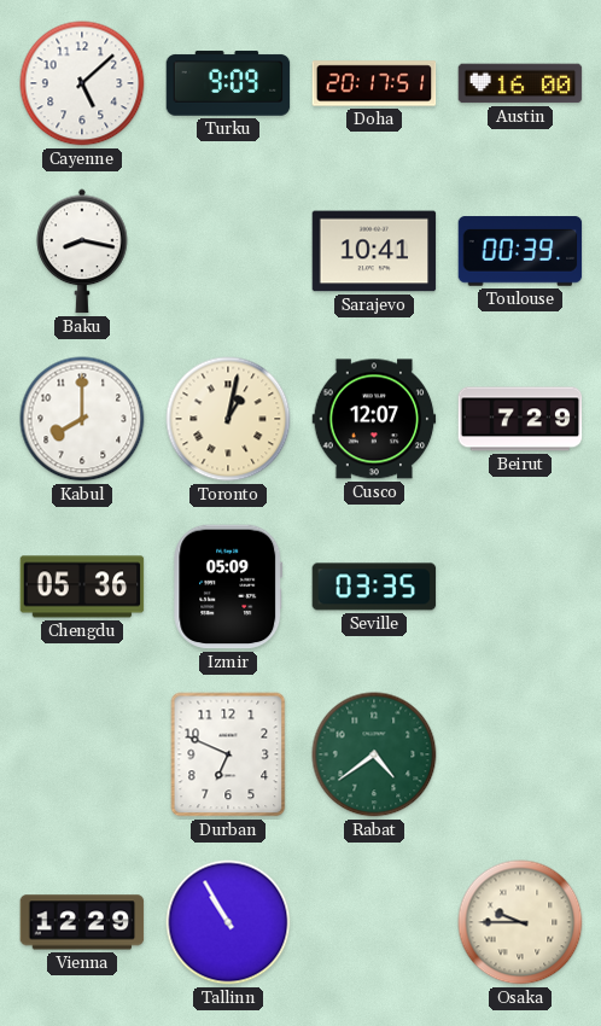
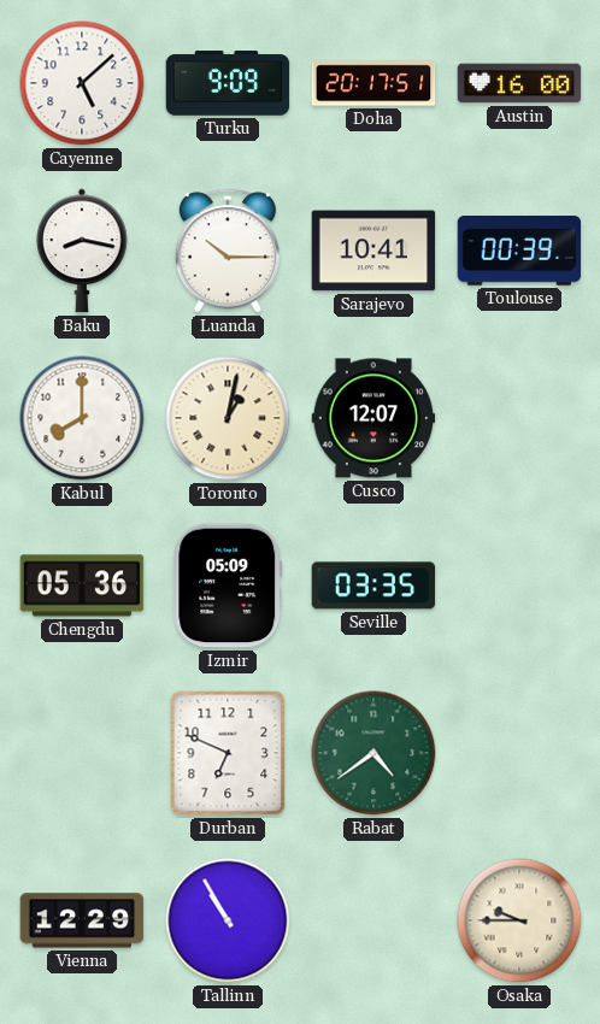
Luanda: none -> 10:15 (227, 251)
Beirut: 7:29 -> none (520, 419)
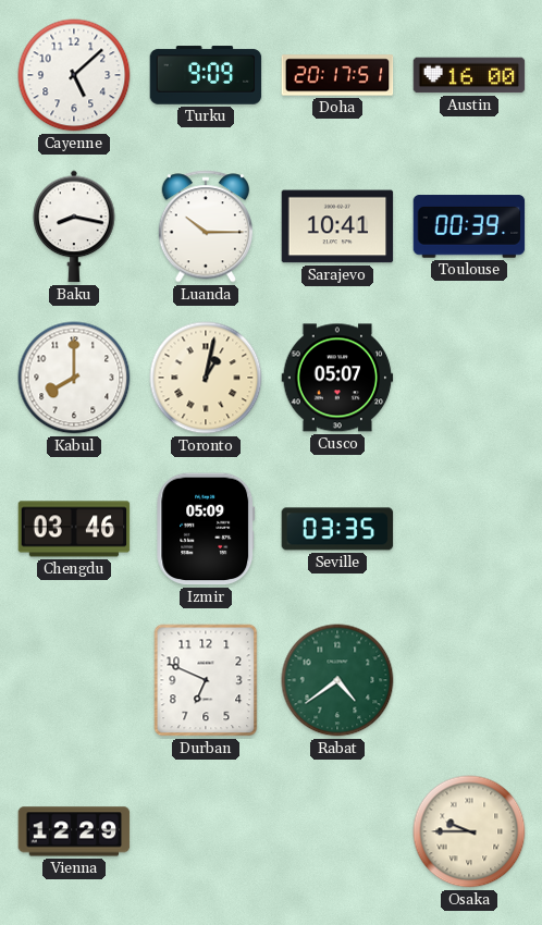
Cusco: 12:07 -> 05:07 (337, 378)
Chengdu: 05:36 -> 03:46 (74, 529)
Tallinn: 10:55 -> none (228, 920)
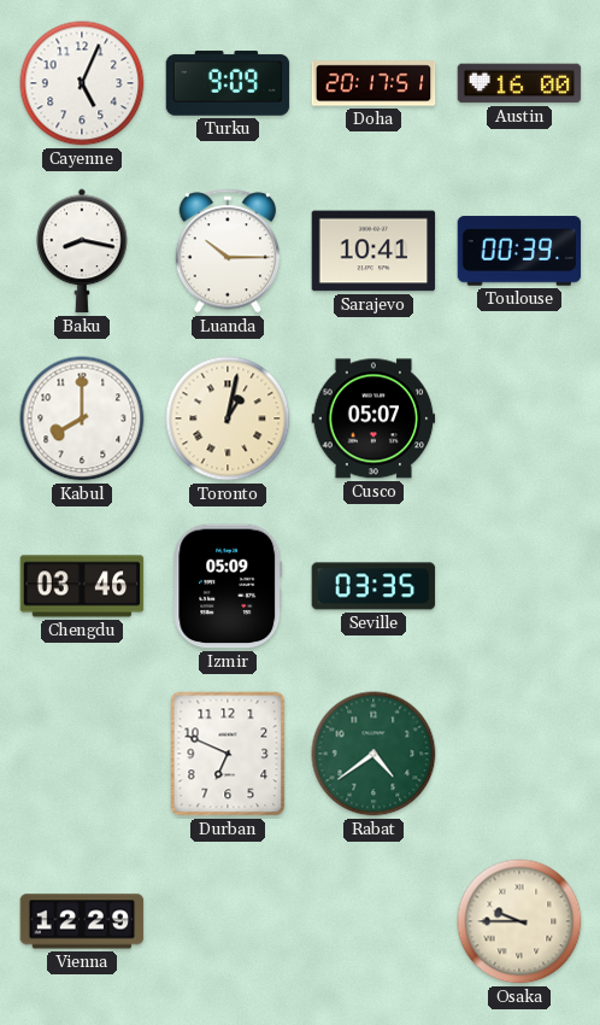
Cayenne: 5:08 -> 5:04 (82, 83)
